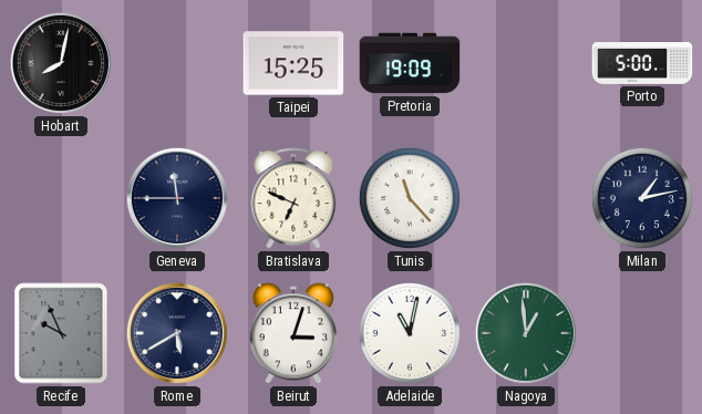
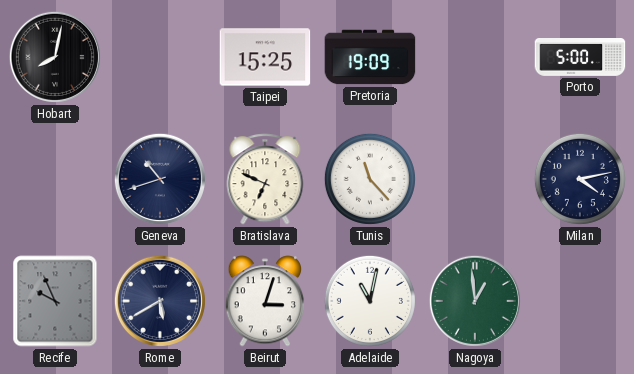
Geneva: 11:45 -> 10:42 (160, 179)
Milan: 1:13 -> 4:13 (580, 179)
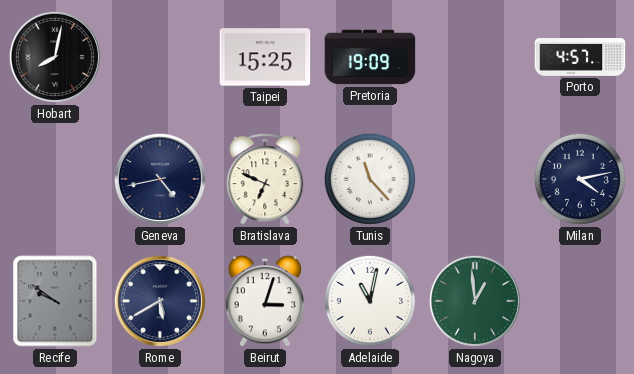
Porto: 5:00 -> 4:57 (580, 58)
Geneva: 10:42 -> 4:43 (160, 179)
Recife: 9:56 -> 9:51 (55, 301)
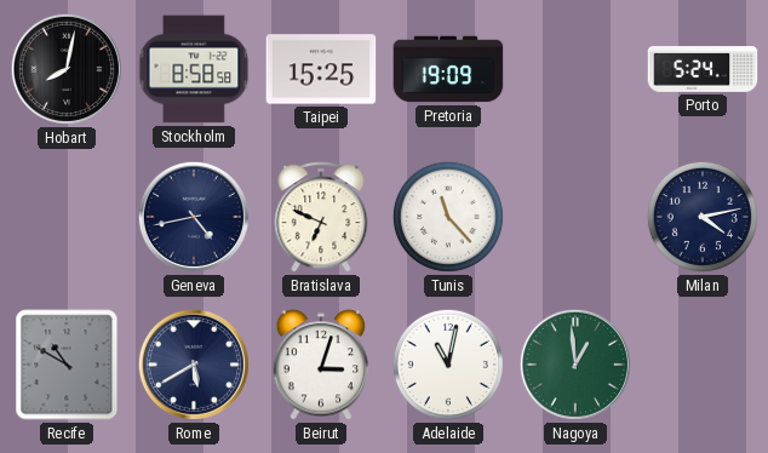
Stockholm: none -> 8:58 (194, 69)
Porto: 4:57 -> 5:24 (703, 70)
Recife: 9:51 -> 10:50 (67, 365)
